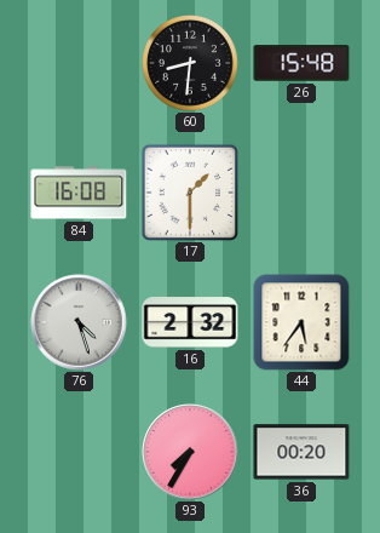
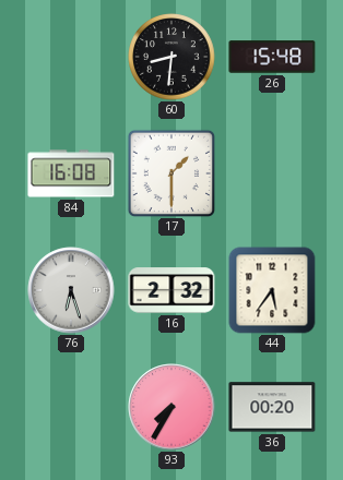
76: 4:27 -> 6:27 (71, 290)
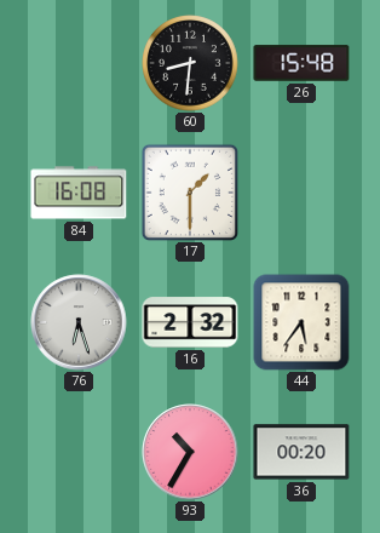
93: 7:35 -> 10:35 (190, 452)
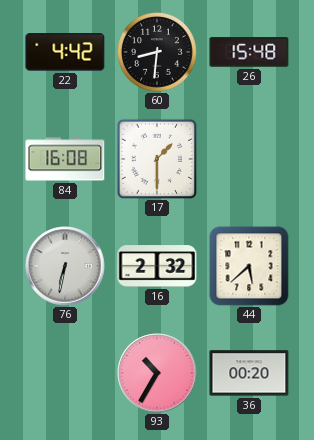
22: none -> 4:42 (65, 52)
76: 6:27 -> 6:32 (65, 266)
44: 5:36 -> 5:38 (249, 266)
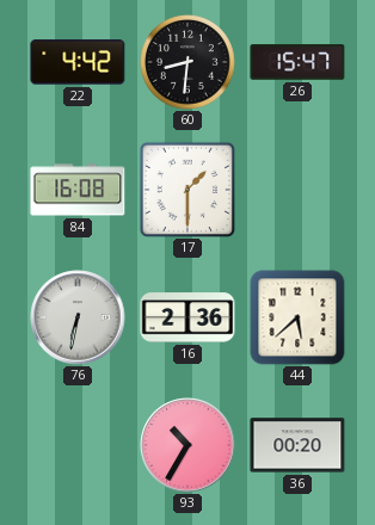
26: 15:48 -> 15:47 (297, 62)
16: 2:32 -> 2:36 (187, 317)
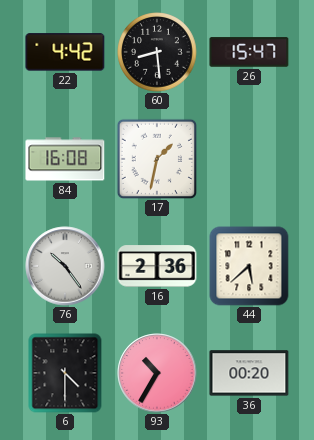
60: 8:31 -> 8:29 (157, 52)
17: 1:30 -> 1:32 (156, 158)
76: 6:32 -> 10:24 (65, 266)
6: none -> 4:30 (65, 373)
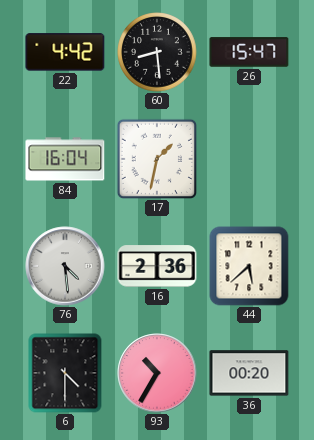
84: 16:08 -> 16:04 (65, 159)
76: 10:24 -> 4:29 (65, 266)
